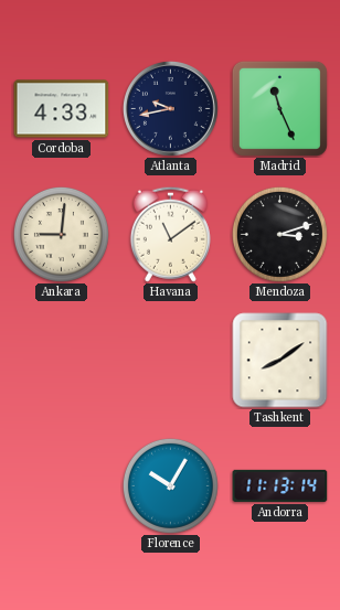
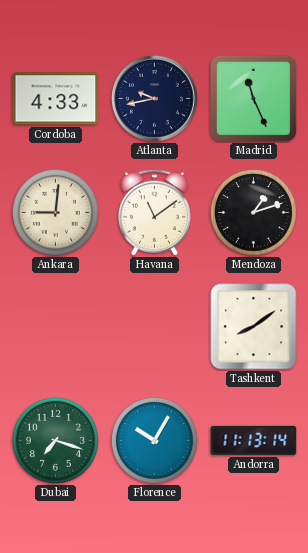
Mendoza: 3:12 -> 1:12 (253, 212)
Dubai: none -> 7:18 (55, 440)
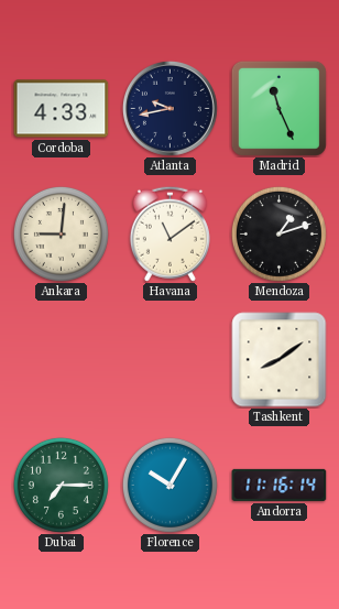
Dubai: 7:18 -> 7:15 (61, 485)
Andorra: 11:13 -> 11:16 (280, 485)
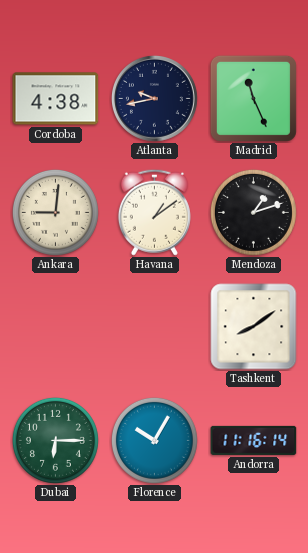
Cordoba: 4:33 -> 4:38 (56, 99)
Havana: 11:09 -> 1:09 (154, 212)
Dubai: 7:15 -> 6:15 (55, 440)
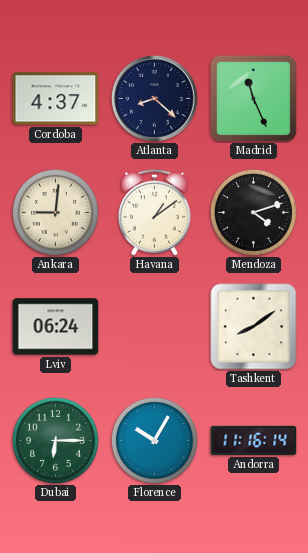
Cordoba: 4:38 -> 4:37 (56, 99)
Atlanta: 9:43 -> 8:22 (154, 98)
Mendoza: 1:12 -> 4:12 (253, 212)
Lviv: none -> 06:24 (56, 327)
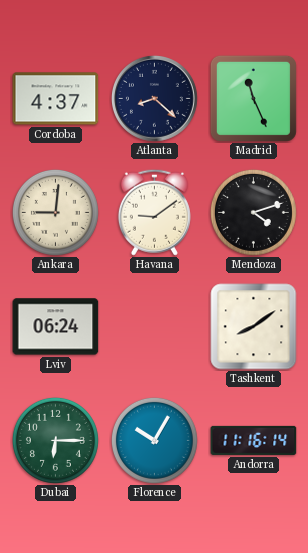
Havana: 1:09 -> 9:09 (154, 212)
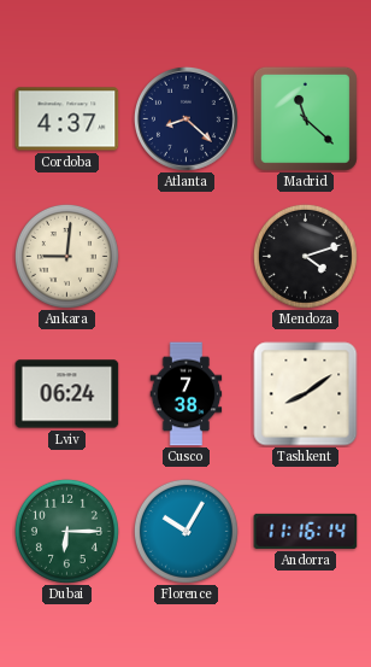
Madrid: 11:26 -> 11:22 (305, 118)
Havana: 9:09 -> none (154, 212)
Cusco: none -> 7:38 (187, 394)
